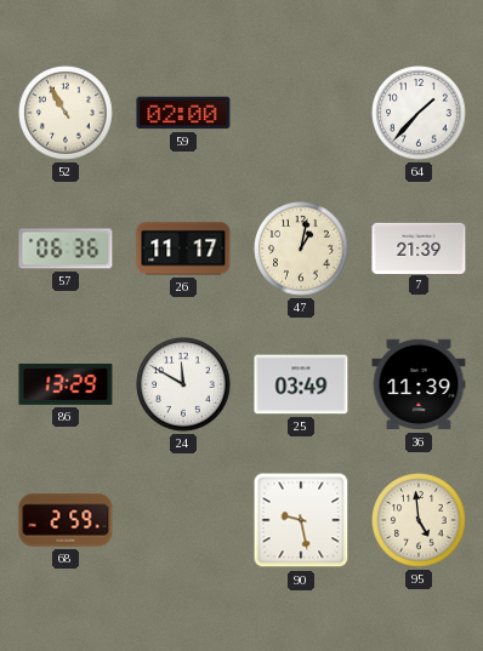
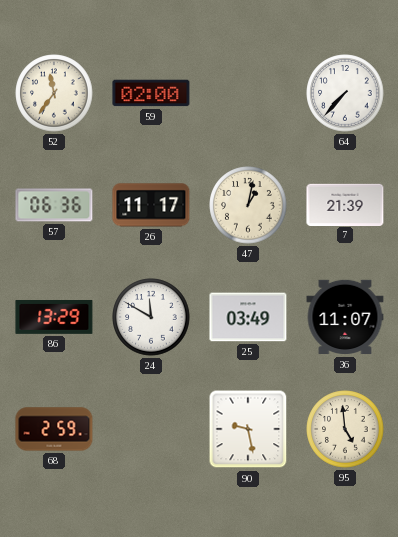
52: 10:55 -> 11:36 (54, 93)
64: 1:37 -> 7:37 (345, 93)
36: 11:39 -> 11:07 (345, 317)
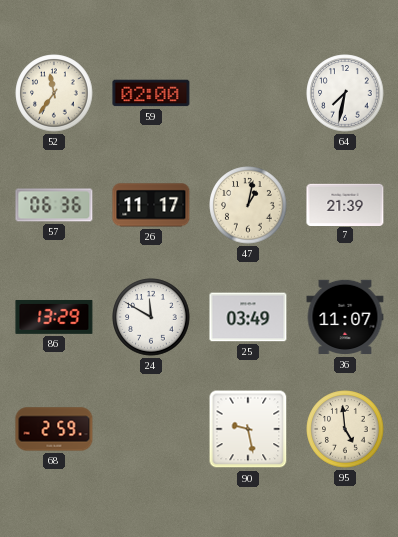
64: 7:37 -> 7:32 (345, 93)
